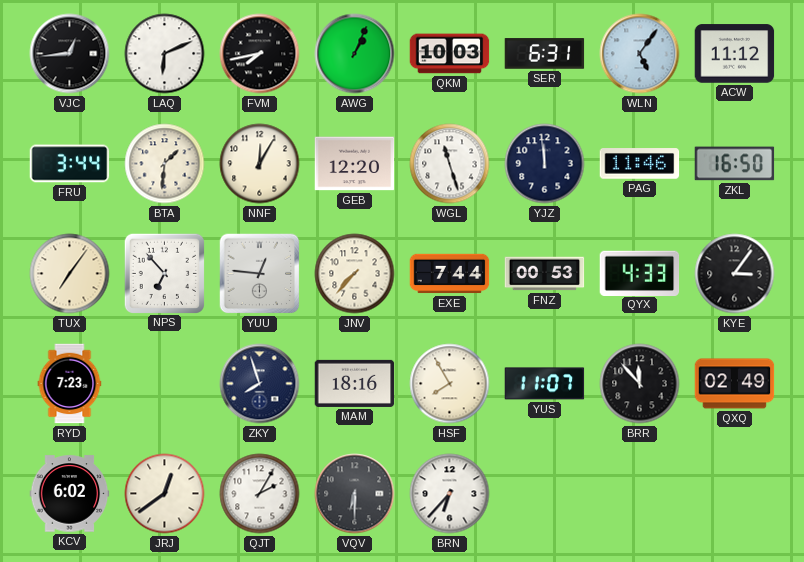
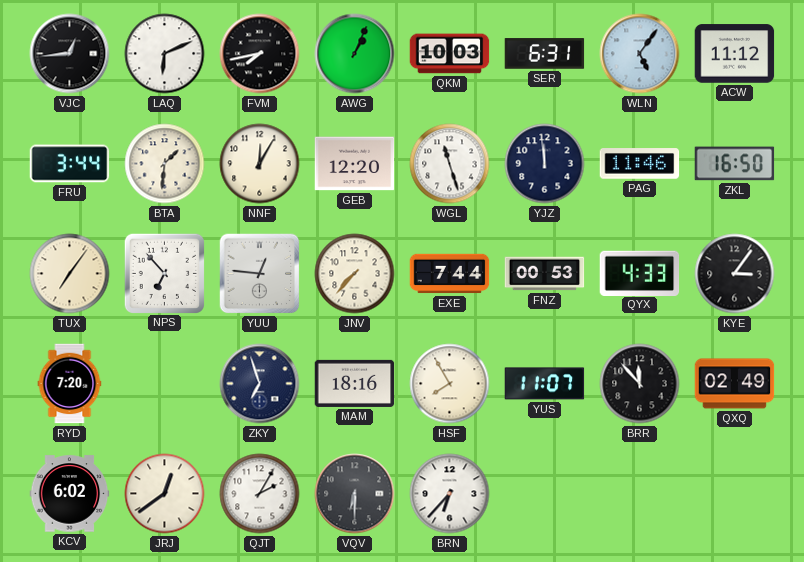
RYD: 7:23 -> 7:20 (70, 384)
ZKY: 7:57 -> 6:57 (260, 384)
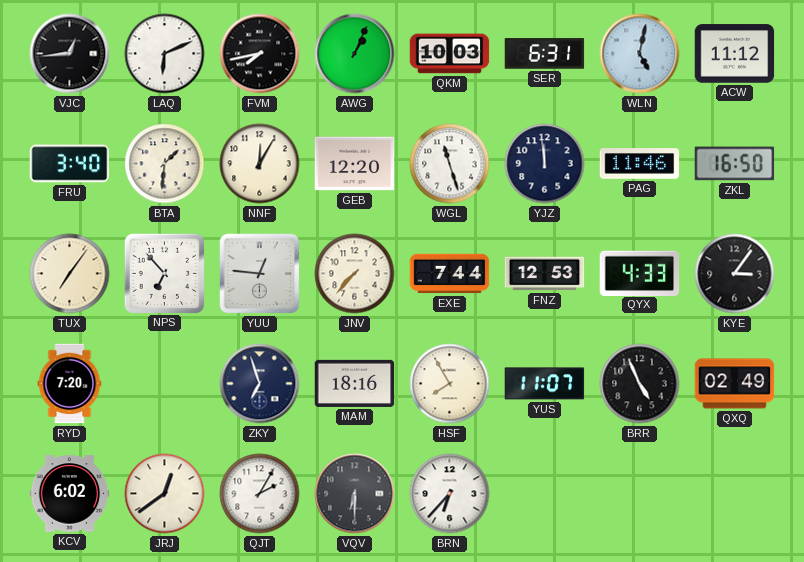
WLN: 5:06 -> 5:02 (640, 54)
FRU: 3:44 -> 3:40 (70, 164)
FNZ: 00:53 -> 12:53 (545, 274)
BRR: 11:53 -> 4:56 (640, 384)
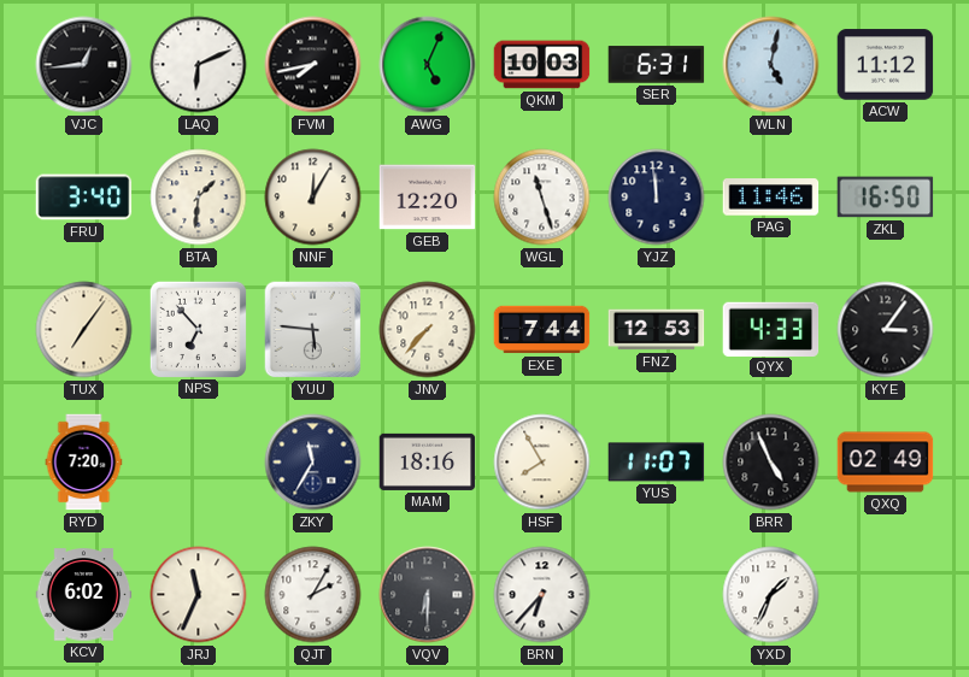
AWG: 1:04 -> 5:04 (428, 65)
YUU: 12:46 -> 5:46 (313, 330)
ZKY: 6:57 -> 11:35 (313, 463)
JRJ: 12:39 -> 11:34 (199, 595)
YXD: none -> 1:34 (771, 595)
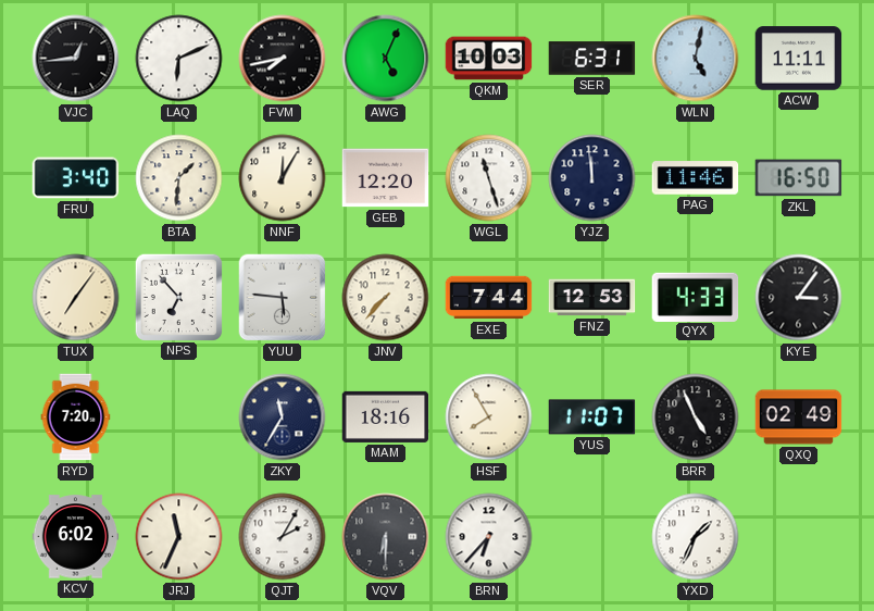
ACW: 11:12 -> 11:11 (799, 59)
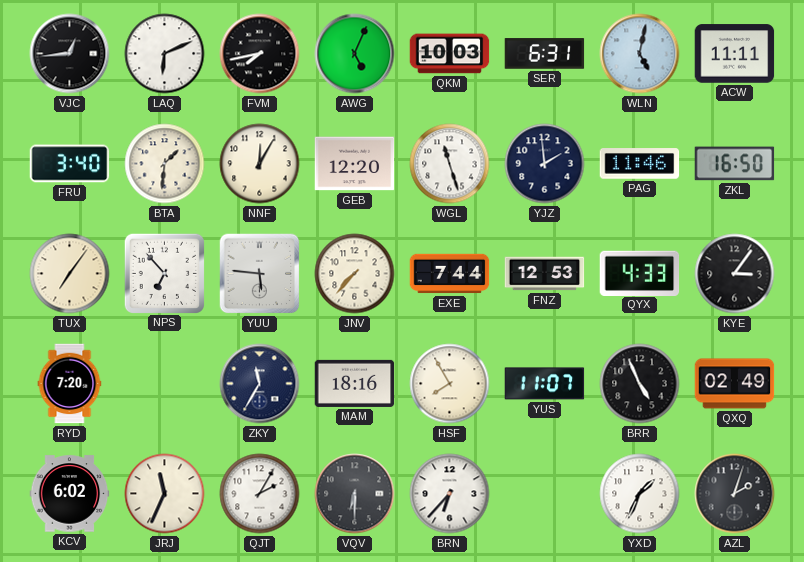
YJZ: 11:59 -> 1:59 (545, 164)
AZL: none -> 2:03 (735, 494)
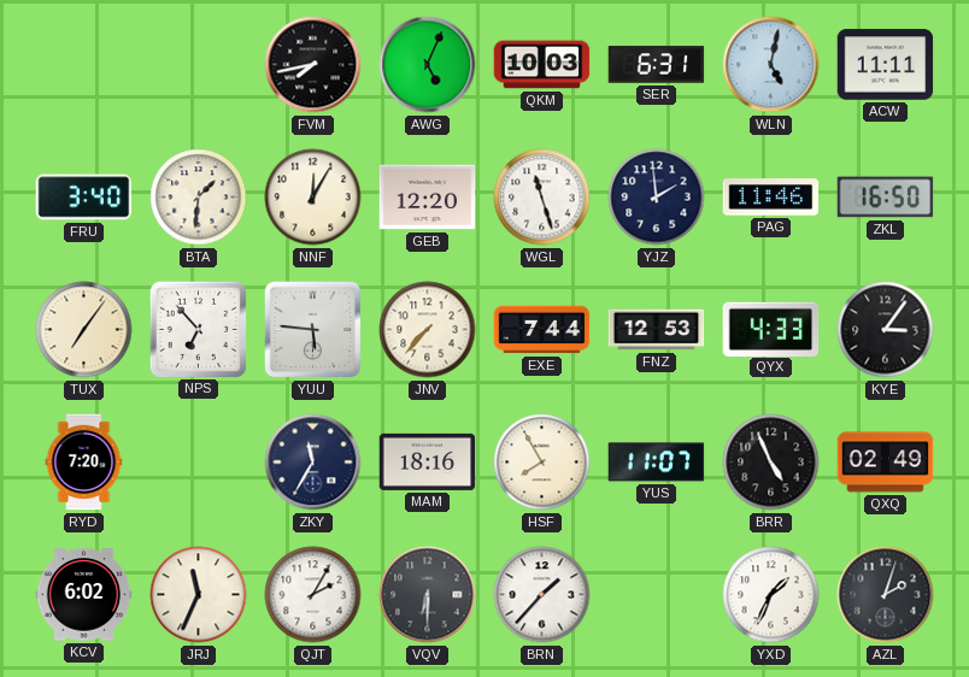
VJC: 12:44 -> none (70, 54)
LAQ: 6:11 -> none (165, 54)
BRN: 6:37 -> 1:37 (542, 595)
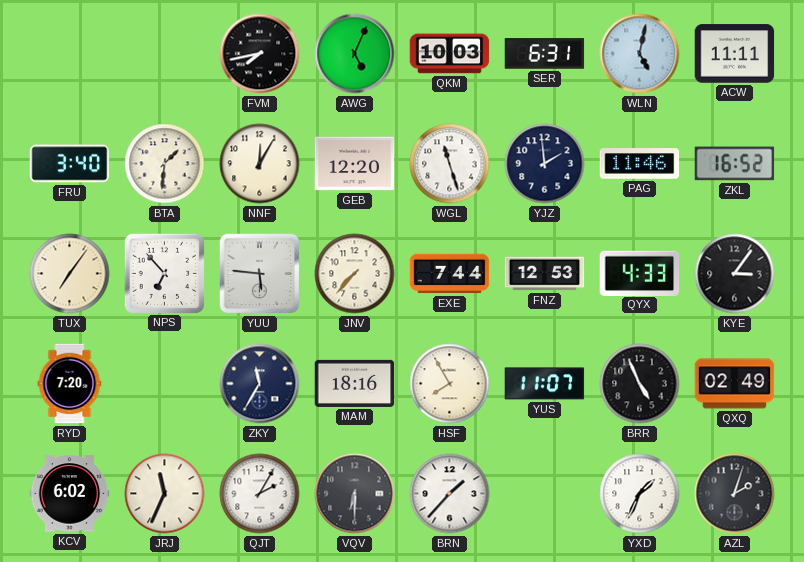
ZKL: 16:50 -> 16:52 (735, 164)
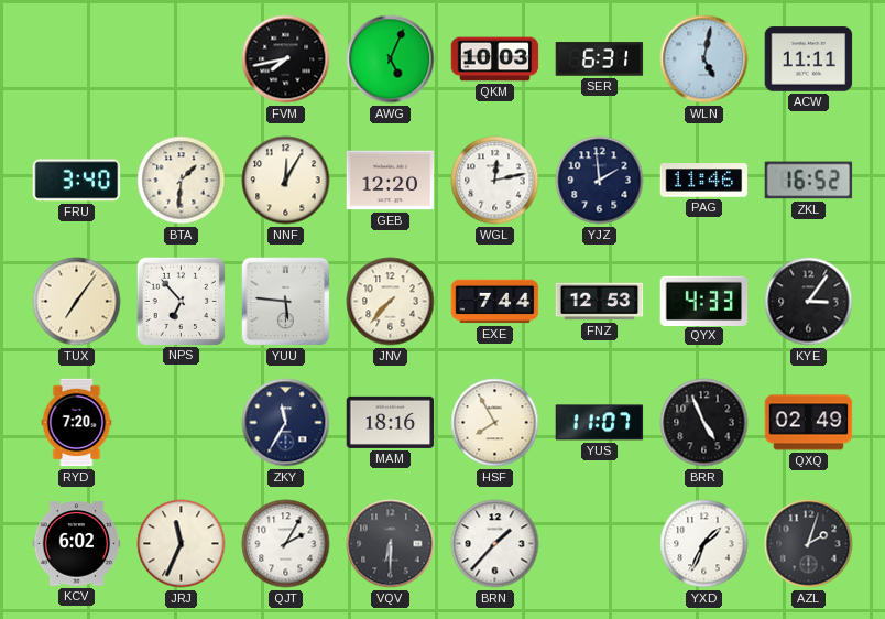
WGL: 11:27 -> 12:13 (495, 181)
